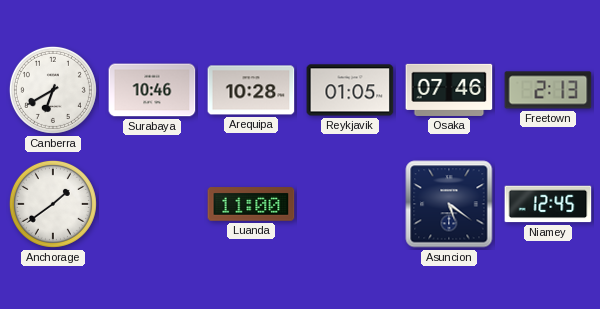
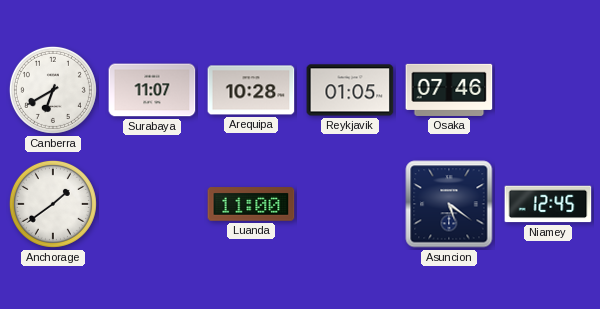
Surabaya: 10:46 -> 11:07 (152, 90)
Freetown: 2:13 -> none (548, 90)
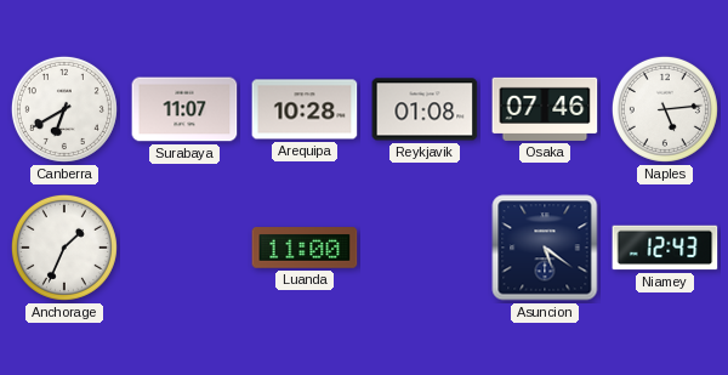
Reykjavik: 01:05 -> 01:08 (425, 109)
Naples: none -> 5:14 (665, 109)
Anchorage: 1:39 -> 1:34 (64, 248)
Niamey: 12:45 -> 12:43 (665, 248)
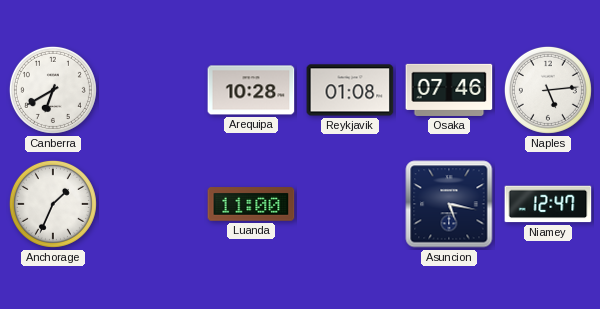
Surabaya: 11:07 -> none (184, 109)
Asuncion: 5:21 -> 5:17 (449, 204)
Niamey: 12:43 -> 12:47 (548, 204)
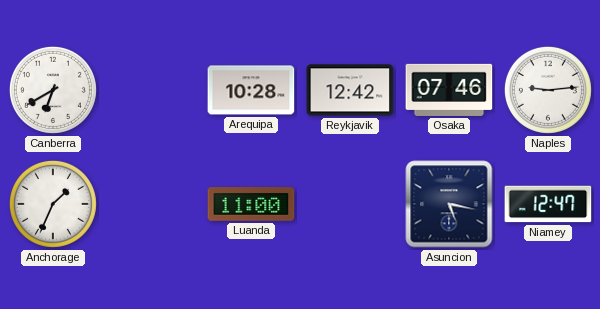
Reykjavik: 01:08 -> 12:42 (350, 90)
Naples: 5:14 -> 9:14 (548, 90)
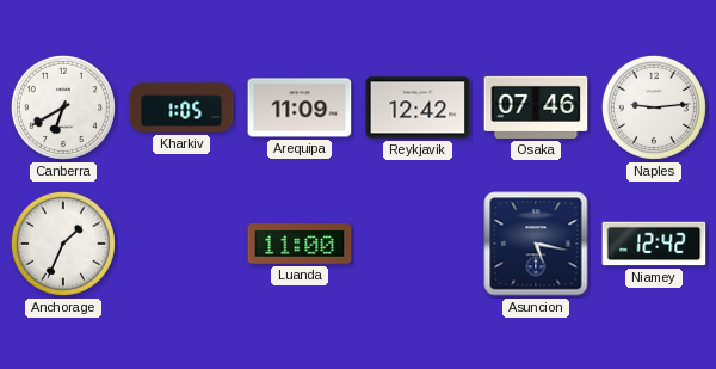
Kharkiv: none -> 1:05 (181, 107)
Arequipa: 10:28 -> 11:09 (300, 107)
Niamey: 12:47 -> 12:42 (654, 244)
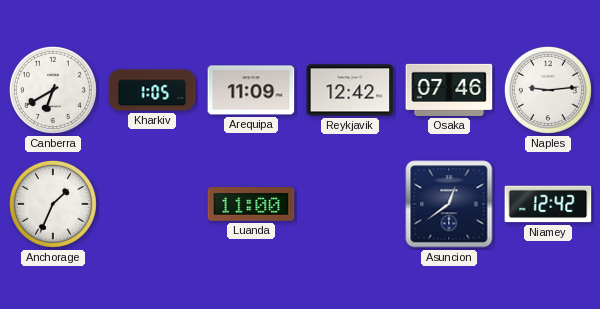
Asuncion: 5:17 -> 12:39 (449, 204)
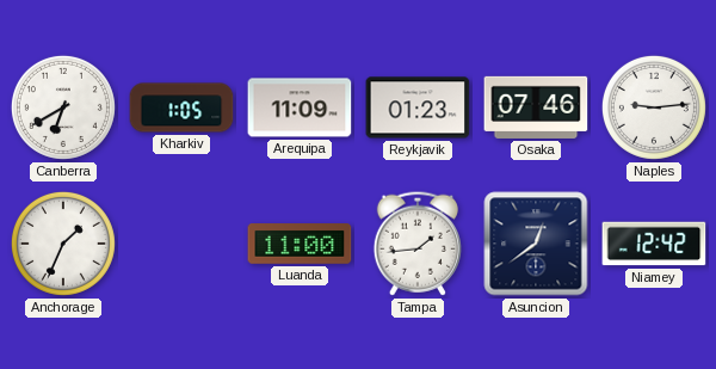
Reykjavik: 12:42 -> 01:23 (418, 107)
Tampa: none -> 1:44 (418, 244)
